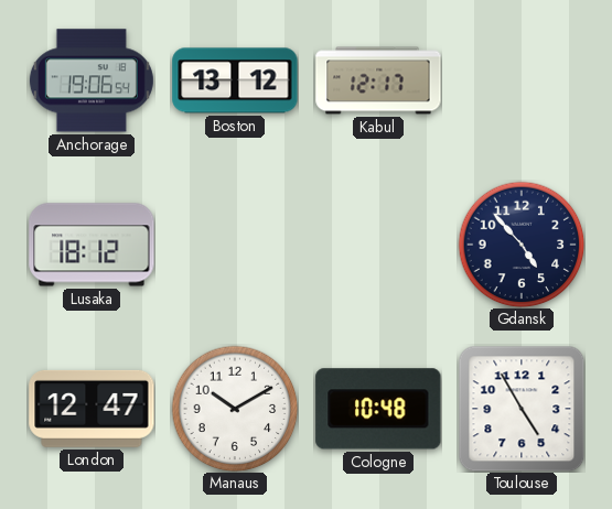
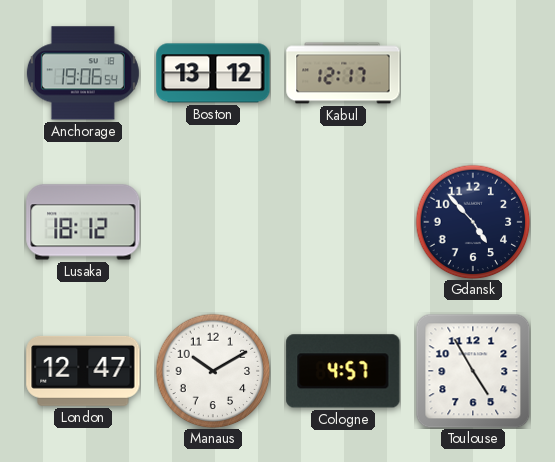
Cologne: 10:48 -> 4:57 (343, 371)
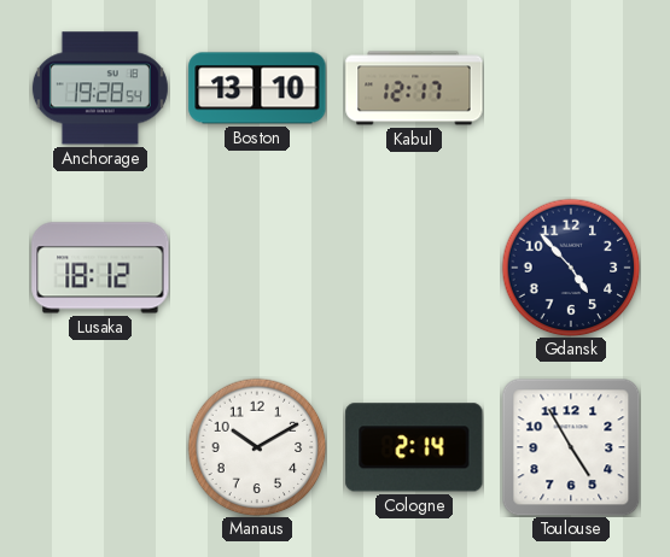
Anchorage: 19:06 -> 19:28 (100, 88)
Boston: 13:12 -> 13:10 (257, 88)
London: 12:47 -> none (83, 371)
Cologne: 4:57 -> 2:14 (414, 447)
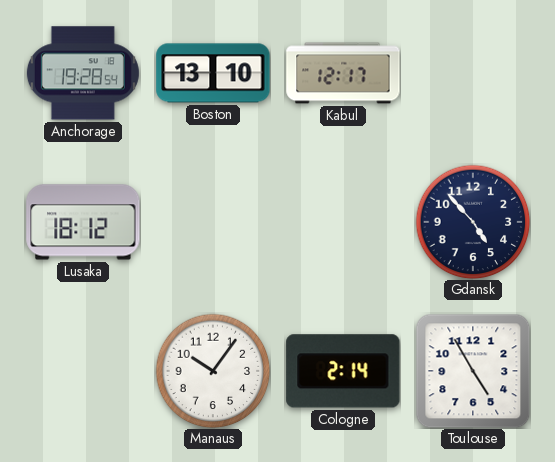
Manaus: 10:10 -> 10:06 (213, 371)
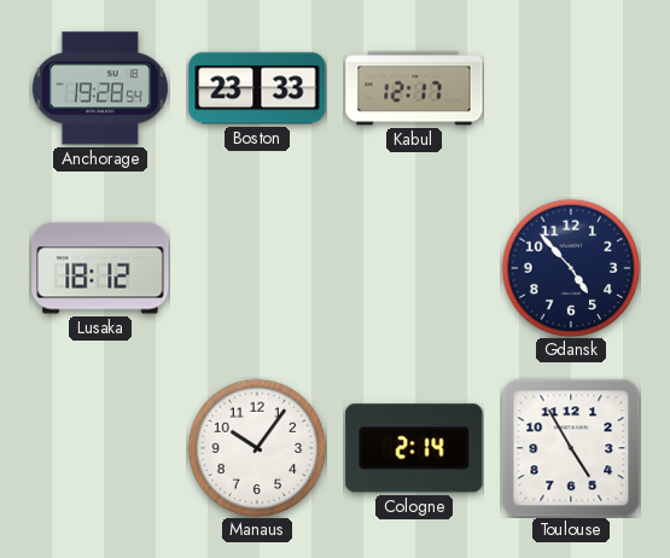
Boston: 13:10 -> 23:33 (257, 88)
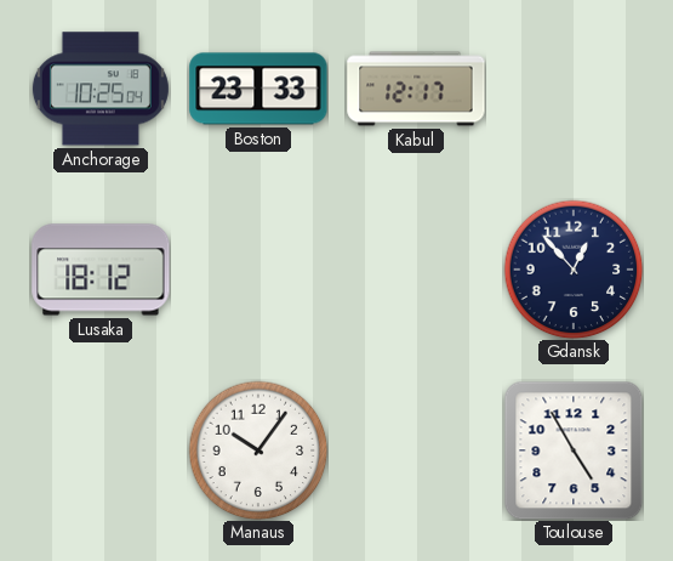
Anchorage: 19:28 -> 10:25 (101, 89)
Gdansk: 4:53 -> 12:53 (574, 270)
Cologne: 2:14 -> none (414, 448)
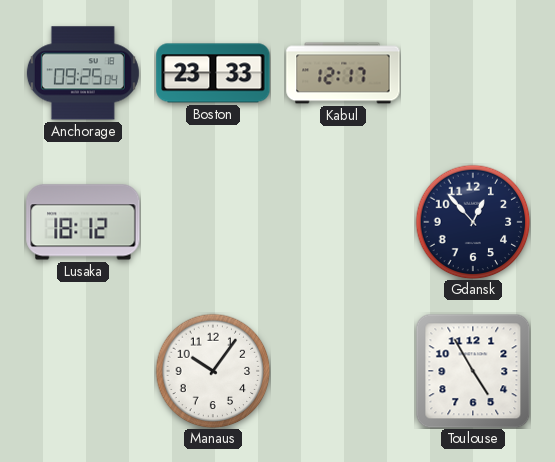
Anchorage: 10:25 -> 09:25 (83, 73)
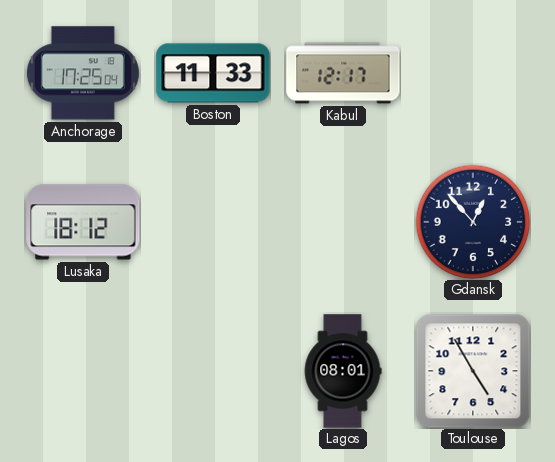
Anchorage: 09:25 -> 17:25 (83, 73)
Boston: 23:33 -> 11:33 (213, 73)
Manaus: 10:06 -> none (213, 371)
Lagos: none -> 08:01 (343, 371)
